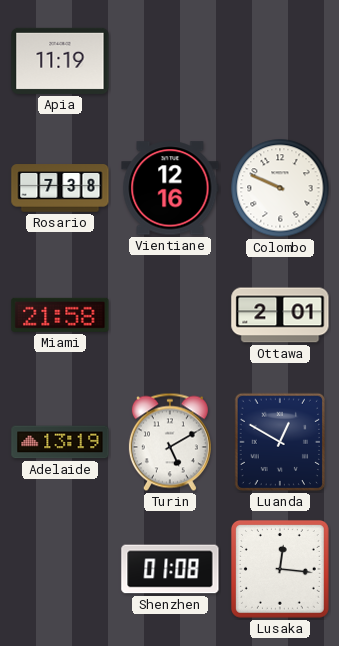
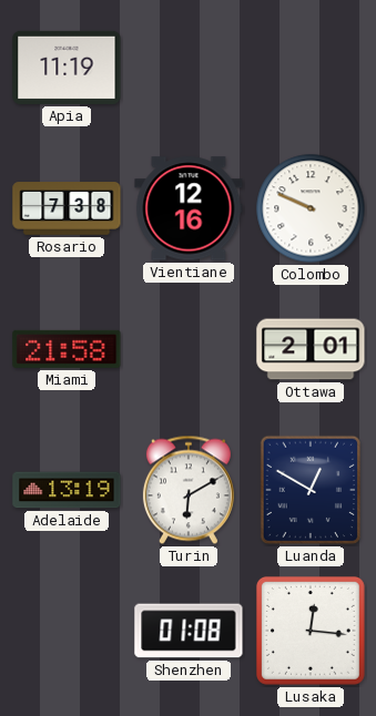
Turin: 5:10 -> 6:10 (189, 490)
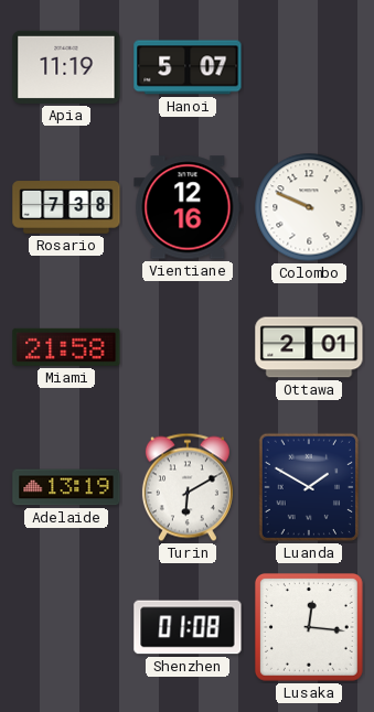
Hanoi: none -> 5:07 (188, 67)
Luanda: 12:50 -> 1:50 (308, 487)
